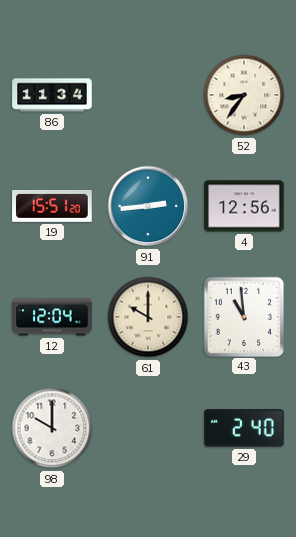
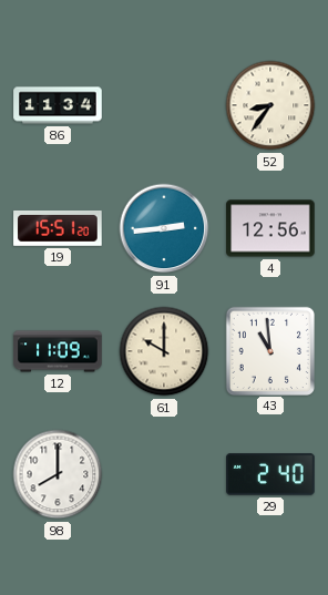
12: 12:04 -> 11:09 (58, 351)
98: 10:00 -> 8:00 (58, 474)
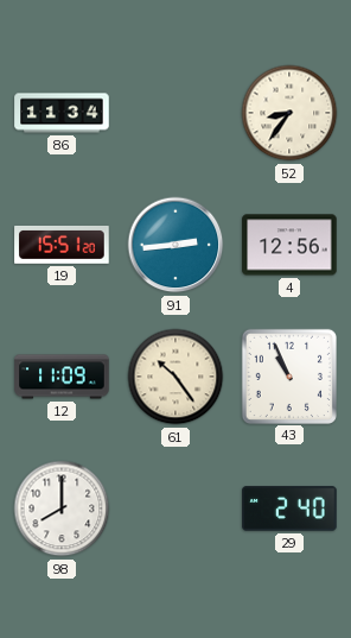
61: 10:00 -> 10:24 (175, 377)
43: 10:59 -> 10:56 (288, 375)
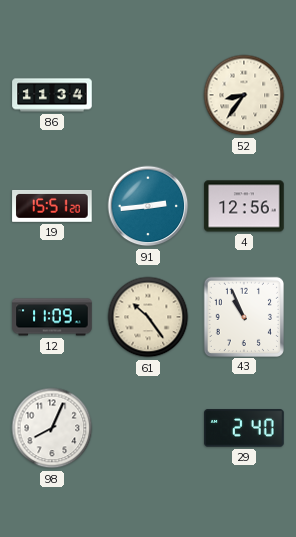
98: 8:00 -> 8:04 (52, 428)
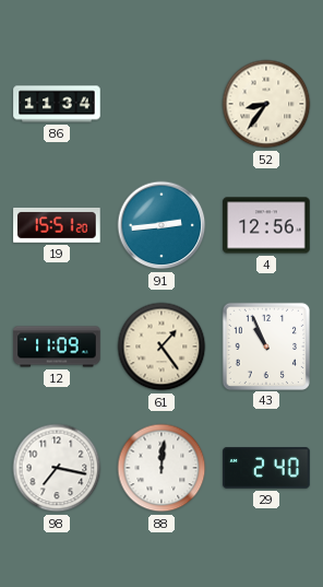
61: 10:24 -> 1:24 (161, 347)
98: 8:04 -> 7:17 (57, 468)
88: none -> 12:01 (161, 468)
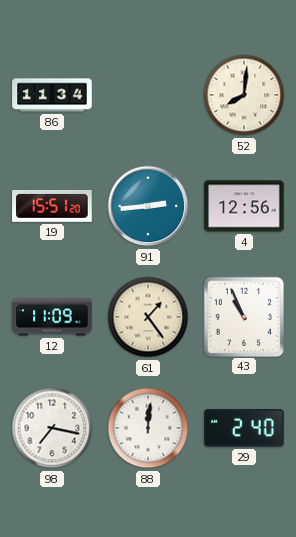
52: 8:36 -> 8:01 (244, 95)
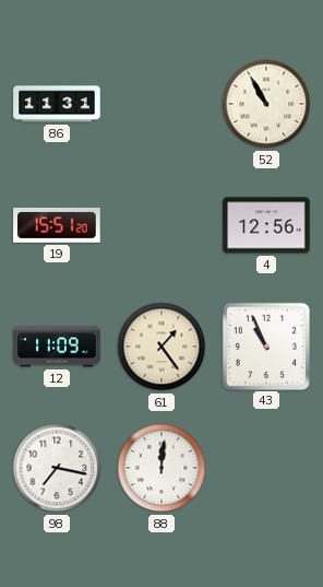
86: 11:34 -> 11:31 (57, 104)
52: 8:01 -> 10:55 (266, 104)
91: 2:44 -> none (148, 206)
29: 2:40 -> none (244, 428)
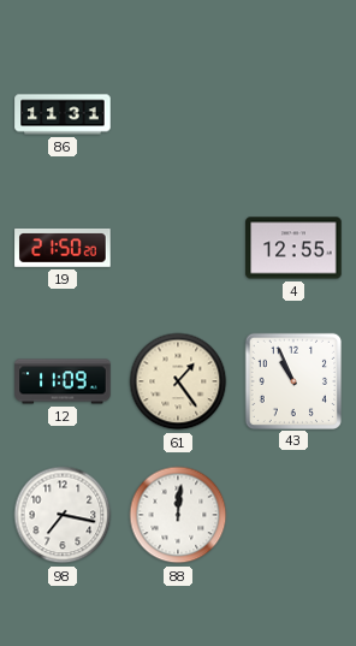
52: 10:55 -> none (266, 104)
19: 15:51 -> 21:50 (63, 248)
4: 12:56 -> 12:55 (293, 248)
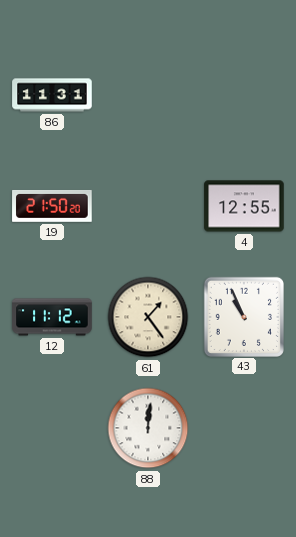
12: 11:09 -> 11:12 (52, 317)
98: 7:17 -> none (63, 515)
